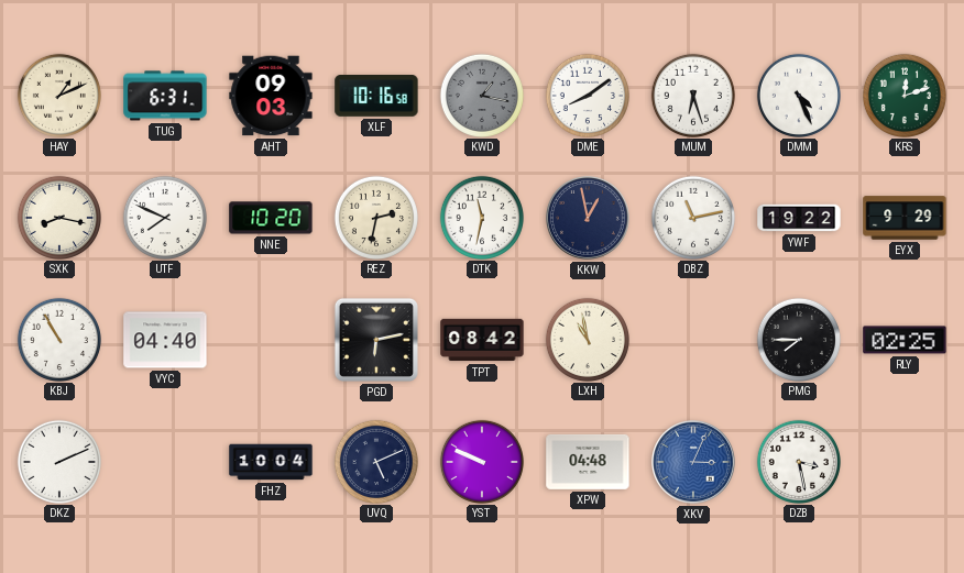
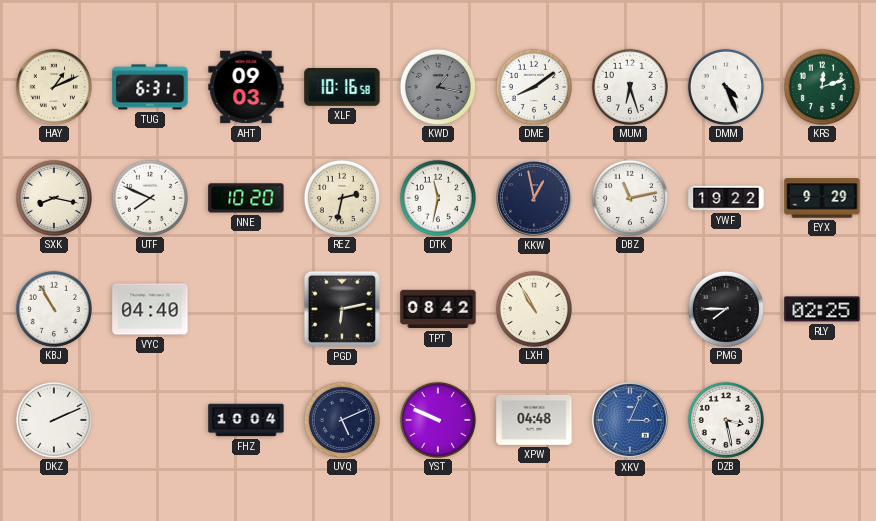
LXH: 10:58 -> 10:55 (533, 308)
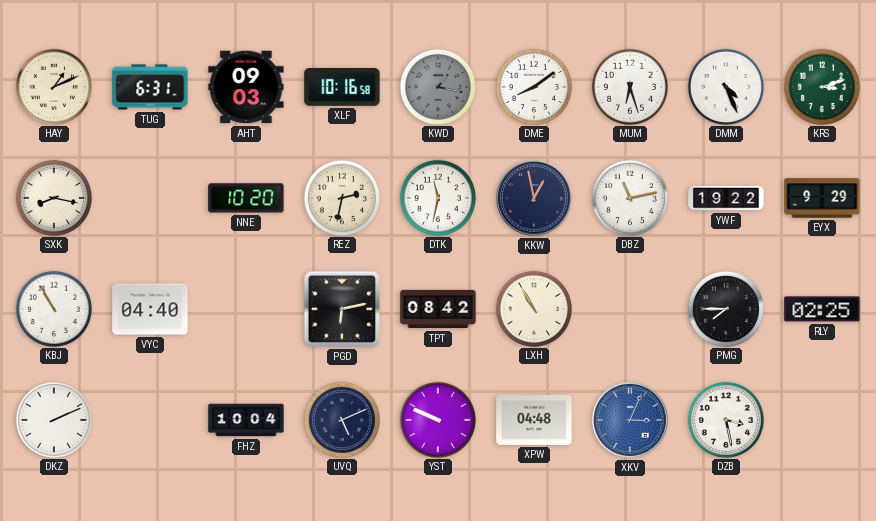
KRS: 12:12 -> 3:12 (821, 86)
UTF: 7:49 -> none (149, 197)
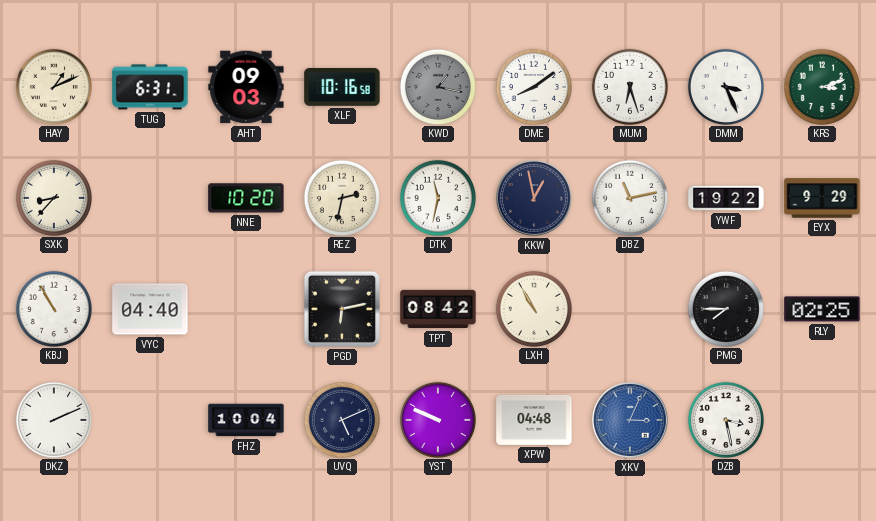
DMM: 4:26 -> 3:26 (725, 86)
SXK: 8:17 -> 8:37 (53, 197)
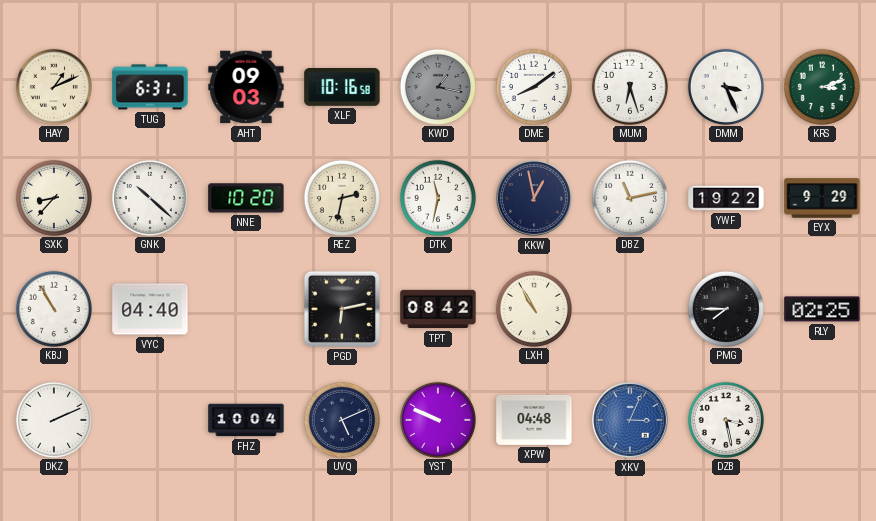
GNK: none -> 10:22 (149, 197)
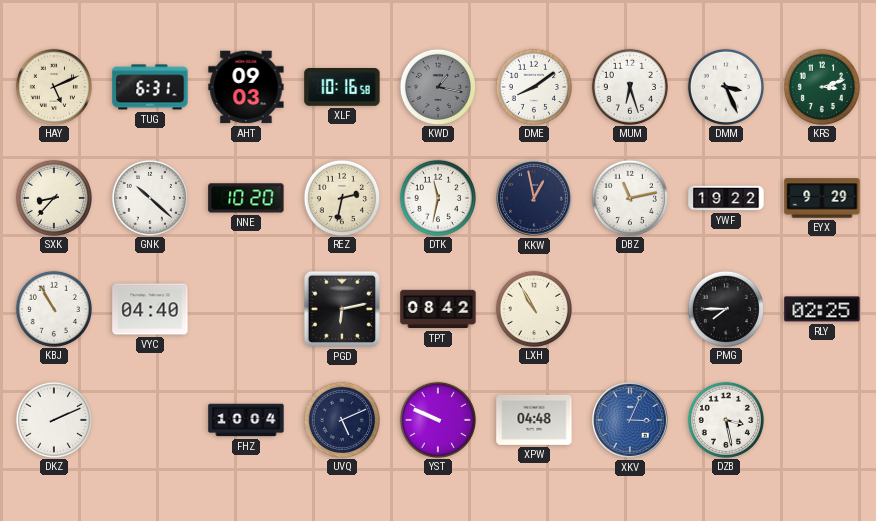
HAY: 1:11 -> 5:11 (53, 86)
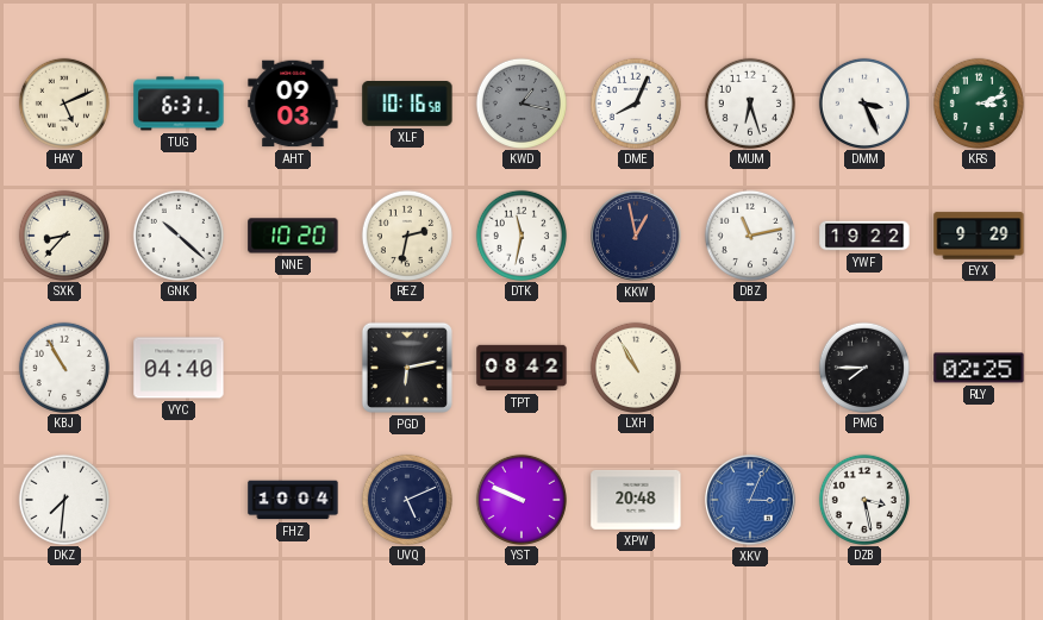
DME: 8:09 -> 8:04 (635, 102)
DKZ: 2:11 -> 7:31 (63, 499)
XPW: 04:48 -> 20:48 (636, 500)
